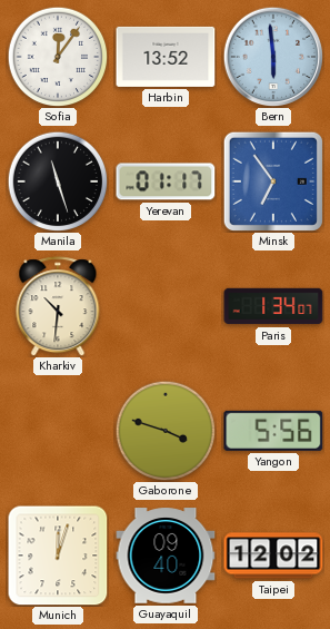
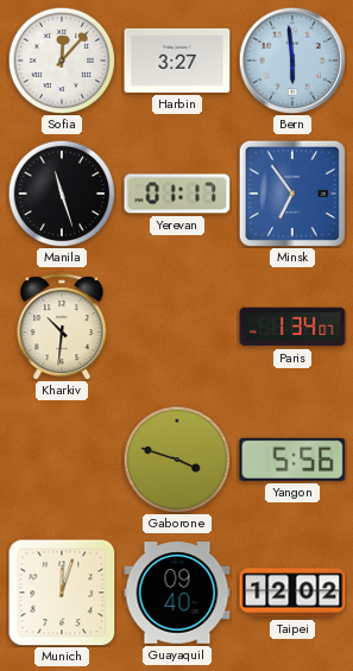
Sofia: 12:06 -> 12:07 (62, 61)
Harbin: 13:52 -> 3:27 (177, 61)
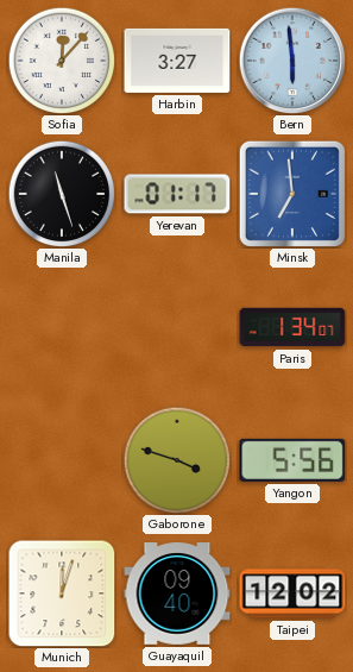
Minsk: 6:54 -> 6:59 (292, 194)
Kharkiv: 10:31 -> none (62, 327)
